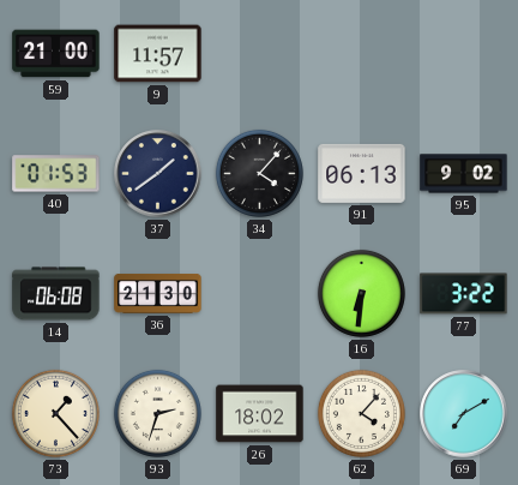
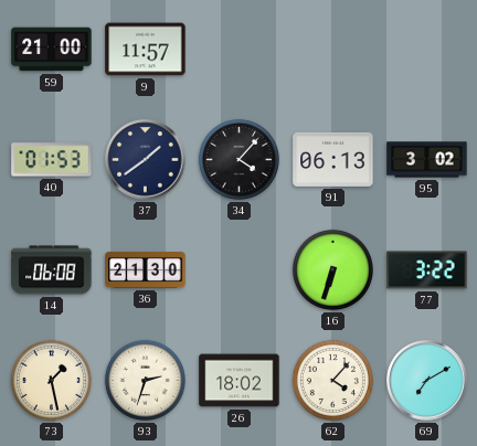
95: 9:02 -> 3:02 (427, 160)
16: 6:31 -> 6:33 (332, 269)
73: 1:23 -> 1:28 (51, 380)
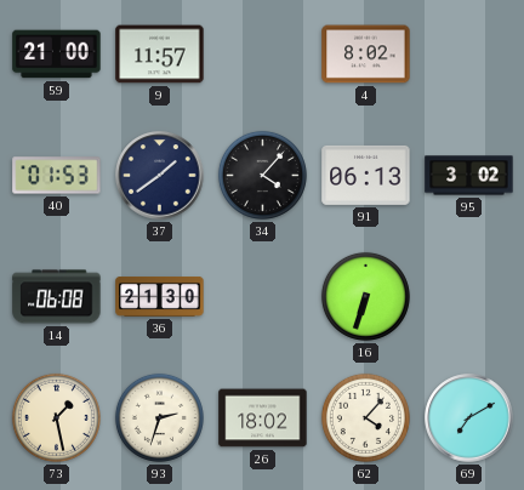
4: none -> 8:02 (366, 55)
77: 3:22 -> none (427, 270)
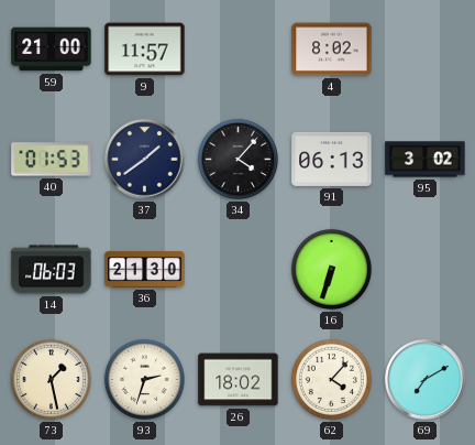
14: 06:08 -> 06:03 (52, 270)
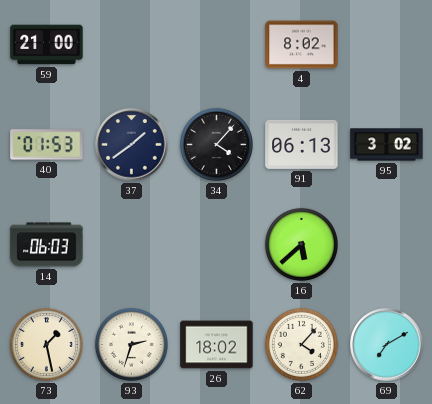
9: 11:57 -> none (145, 50)
36: 21:30 -> none (145, 270)
16: 6:33 -> 5:38 (301, 244)
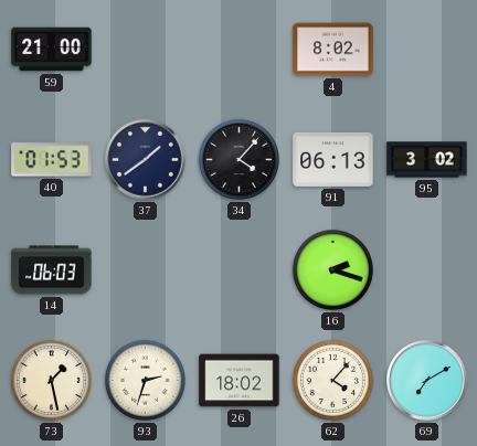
16: 5:38 -> 2:18 (332, 269)
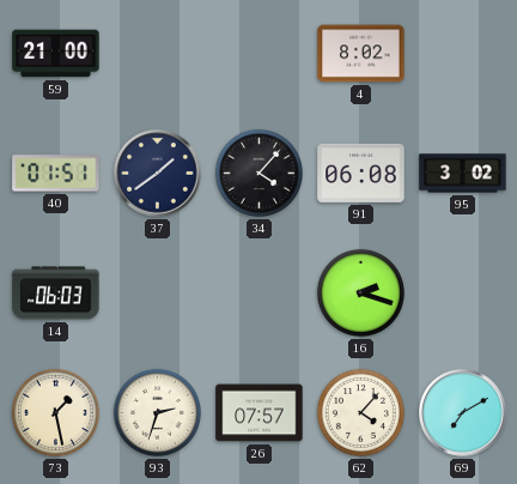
40: 01:53 -> 01:51 (56, 174)
91: 06:13 -> 06:08 (361, 173)
26: 18:02 -> 07:57 (260, 413)
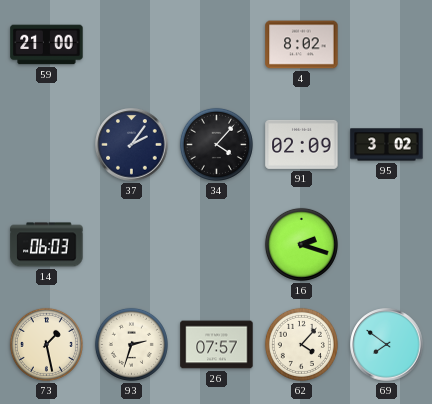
40: 01:51 -> none (56, 174)
37: 1:39 -> 2:06 (132, 145)
91: 06:08 -> 02:09 (302, 144)
69: 7:10 -> 7:51 (387, 345)
